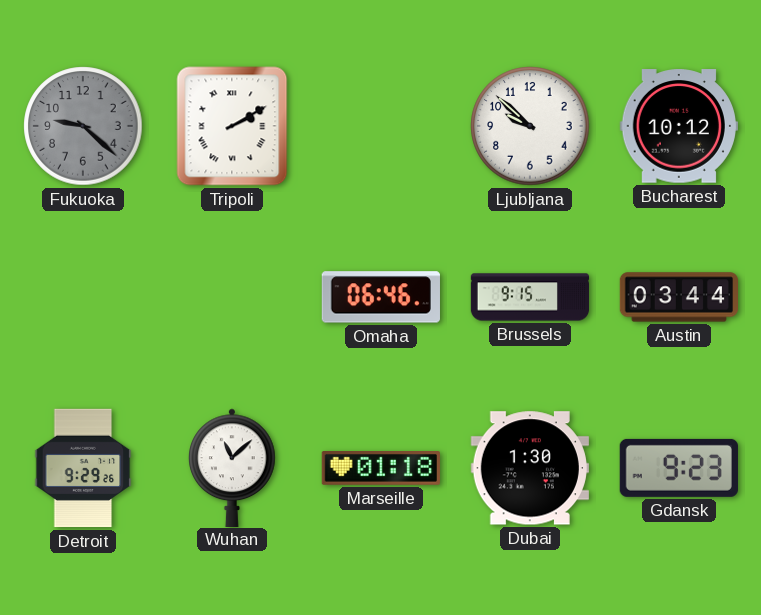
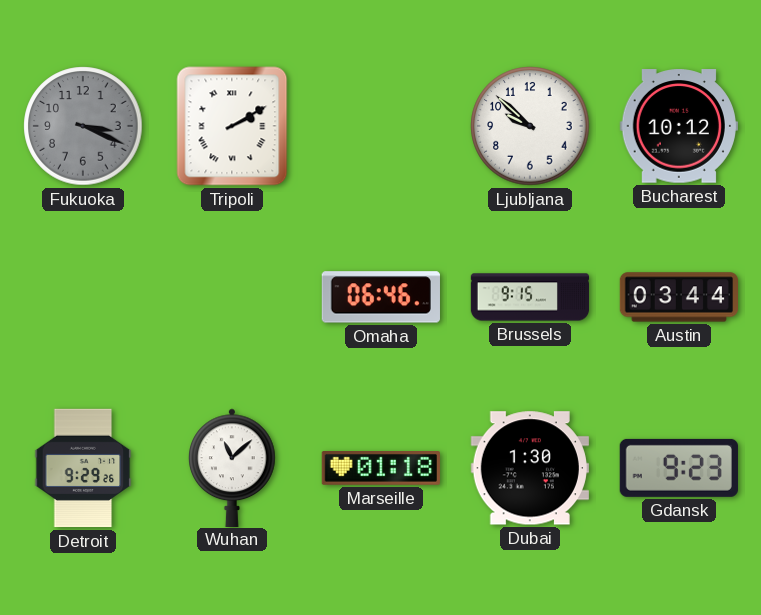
Fukuoka: 9:22 -> 3:19 (83, 126)
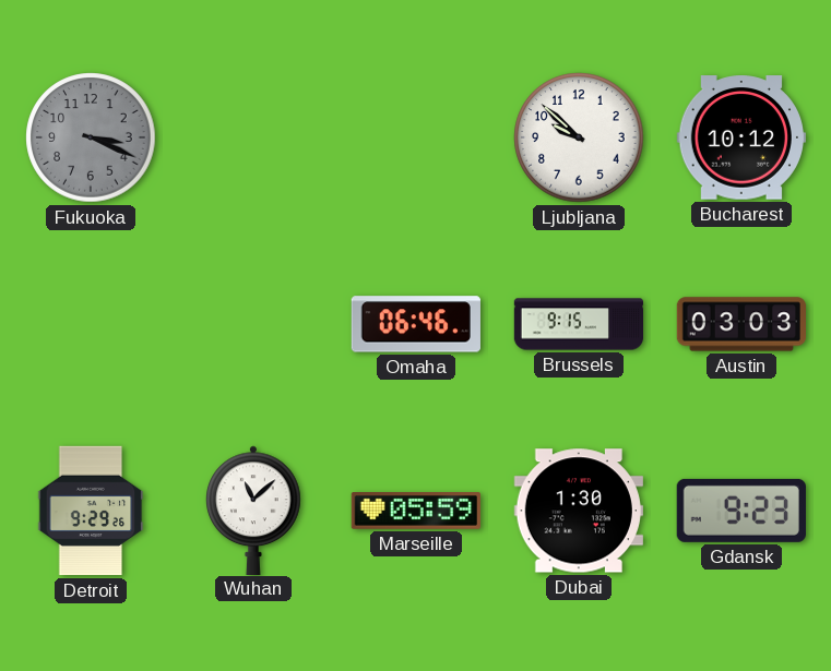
Tripoli: 2:10 -> none (232, 126)
Austin: 03:44 -> 03:03 (741, 324)
Marseille: 01:18 -> 05:59 (416, 512)
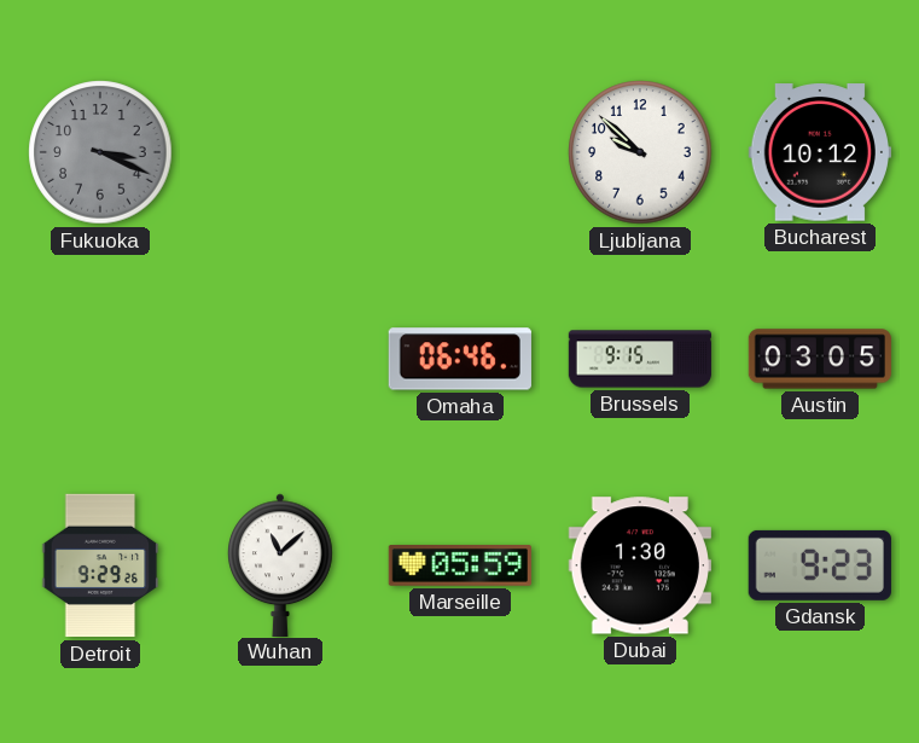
Austin: 03:03 -> 03:05 (820, 359)
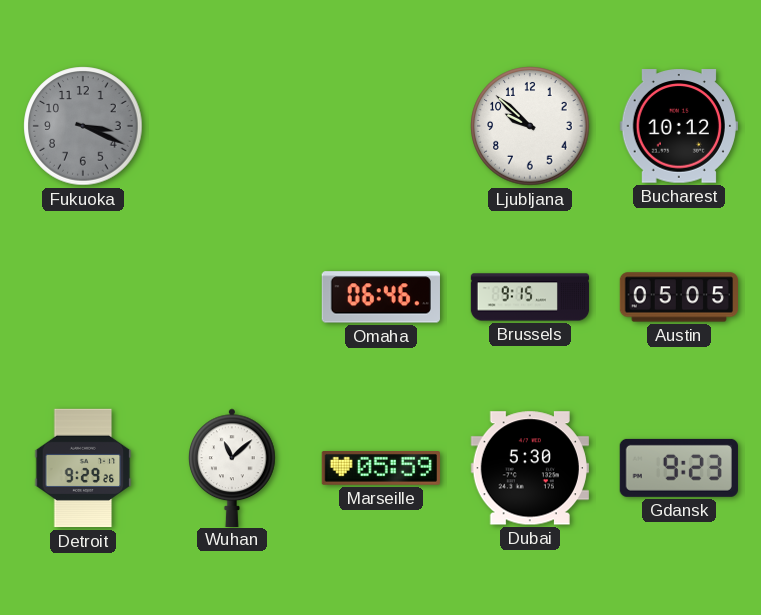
Austin: 03:05 -> 05:05 (679, 297)
Dubai: 1:30 -> 5:30 (530, 468)
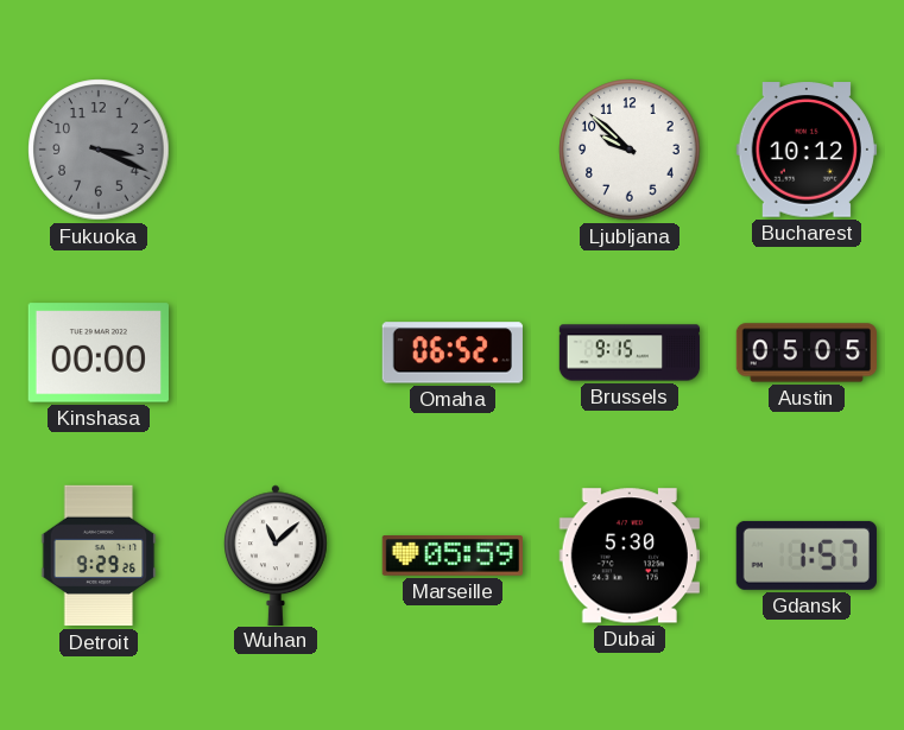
Kinshasa: none -> 00:00 (99, 353)
Omaha: 06:46 -> 06:52 (453, 353)
Gdansk: 9:23 -> 1:57 (807, 556)
